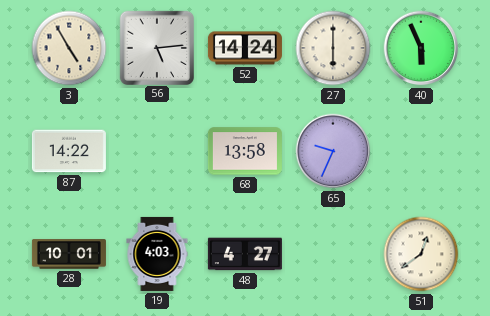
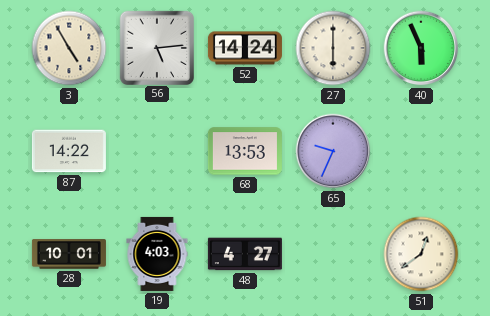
68: 13:58 -> 13:53 (245, 151)
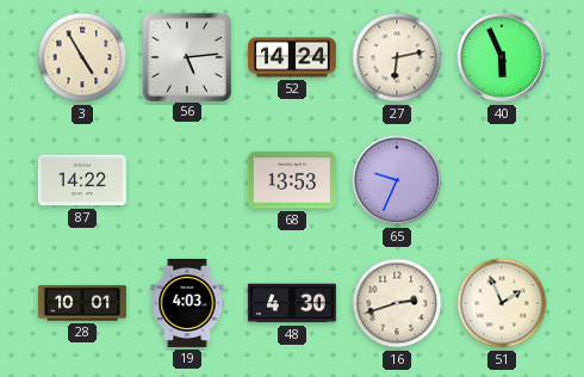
27: 6:00 -> 6:13 (397, 57)
48: 4:27 -> 4:30 (292, 303)
16: none -> 2:42 (397, 303)
51: 12:39 -> 1:56 (502, 303)
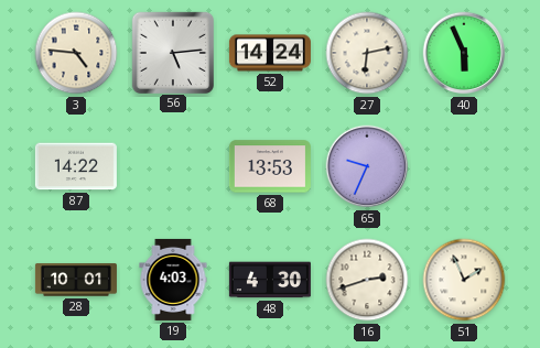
3: 4:55 -> 4:46 (76, 53)
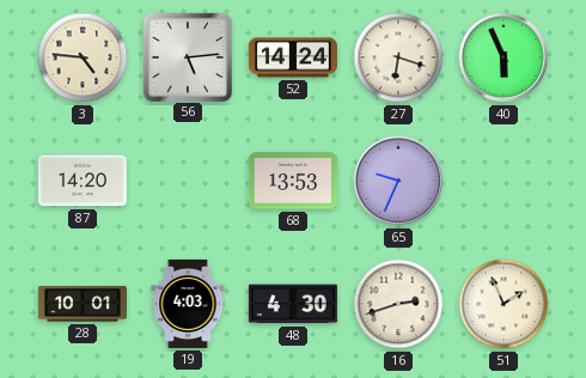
27: 6:13 -> 6:18 (398, 57)
87: 14:22 -> 14:20 (83, 181)
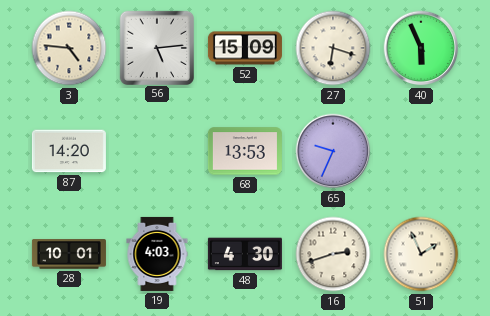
52: 14:24 -> 15:09 (245, 48)
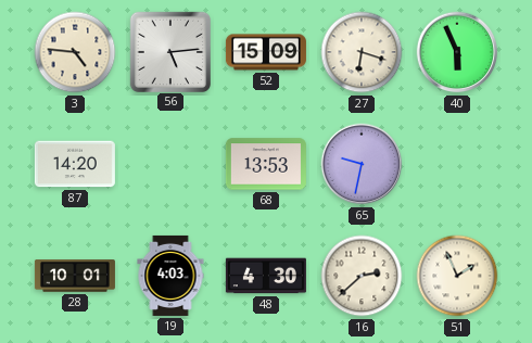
65: 9:34 -> 9:32 (362, 164)
16: 2:42 -> 2:38 (362, 276)
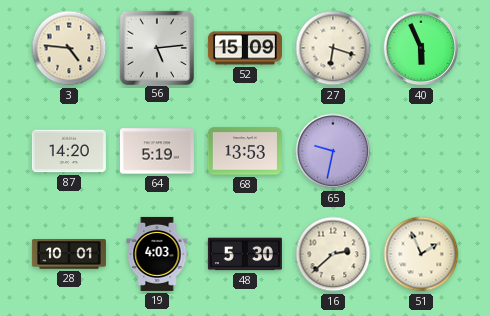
64: none -> 5:19 (157, 151)
48: 4:30 -> 5:30 (245, 254)
